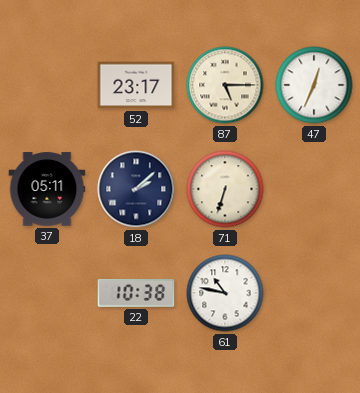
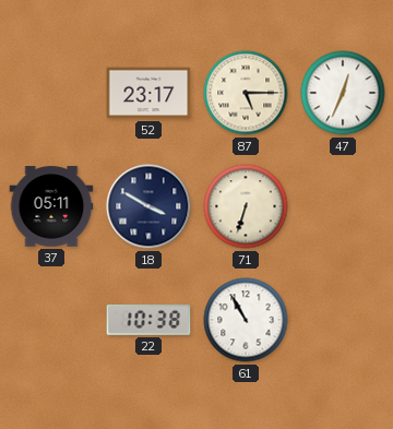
18: 2:08 -> 3:50 (148, 206)
61: 10:47 -> 10:55 (246, 320)
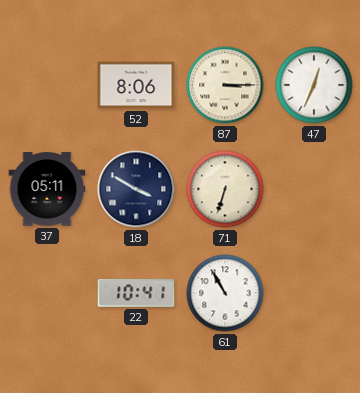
52: 23:17 -> 8:06 (136, 85)
87: 5:15 -> 3:15 (225, 85)
22: 10:38 -> 10:41 (136, 293)
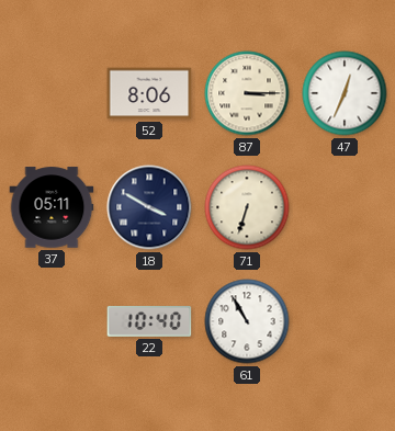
22: 10:41 -> 10:40 (149, 321)
